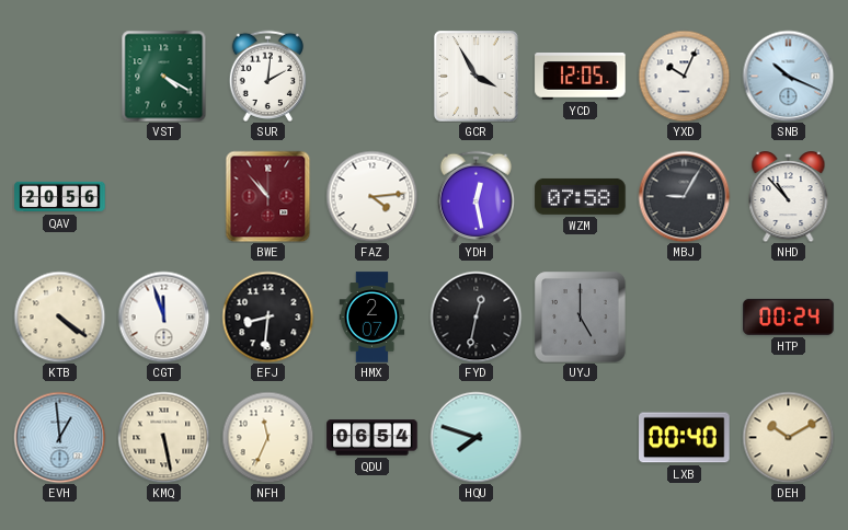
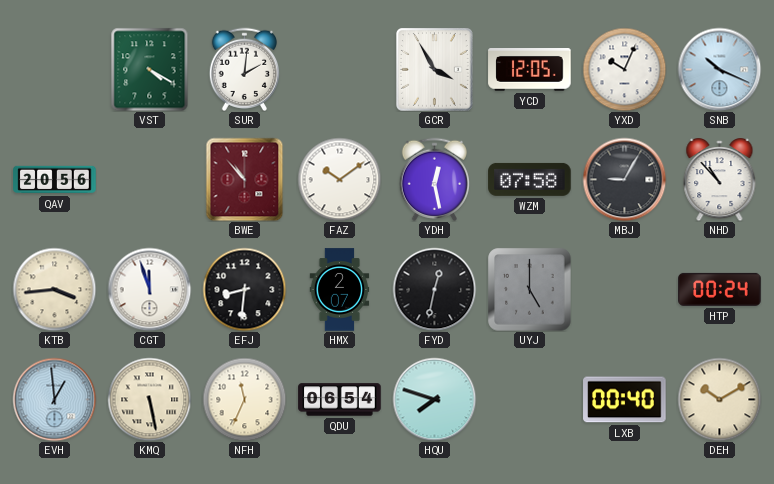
FAZ: 4:14 -> 10:09 (339, 179)
KTB: 4:21 -> 3:44 (54, 289)
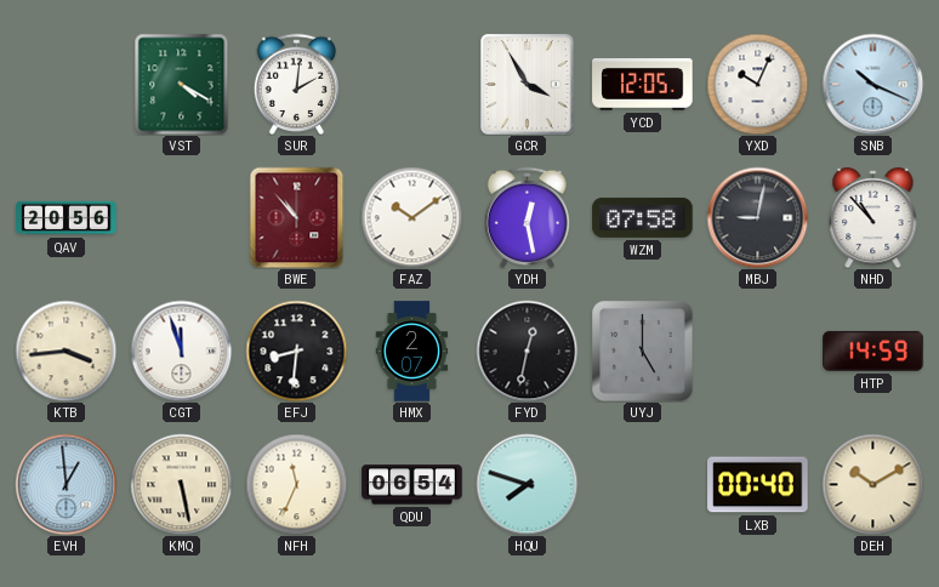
MBJ: 9:05 -> 9:02 (757, 217)
HTP: 00:24 -> 14:59 (873, 351)
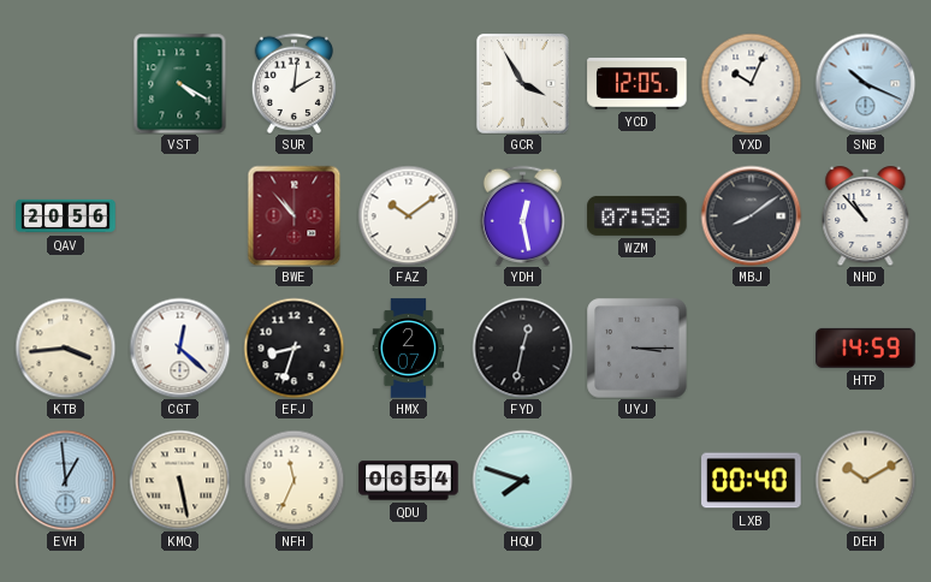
MBJ: 9:02 -> 8:09 (751, 215)
CGT: 11:57 -> 12:22 (179, 348)
EFJ: 8:31 -> 8:33 (293, 348)
UYJ: 5:00 -> 3:15 (636, 348)
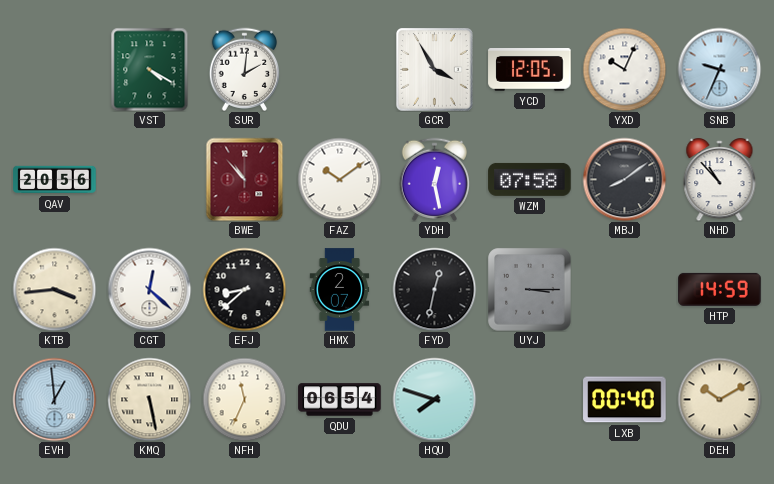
SNB: 10:19 -> 9:34 (719, 69)
EFJ: 8:33 -> 8:38 (244, 289)
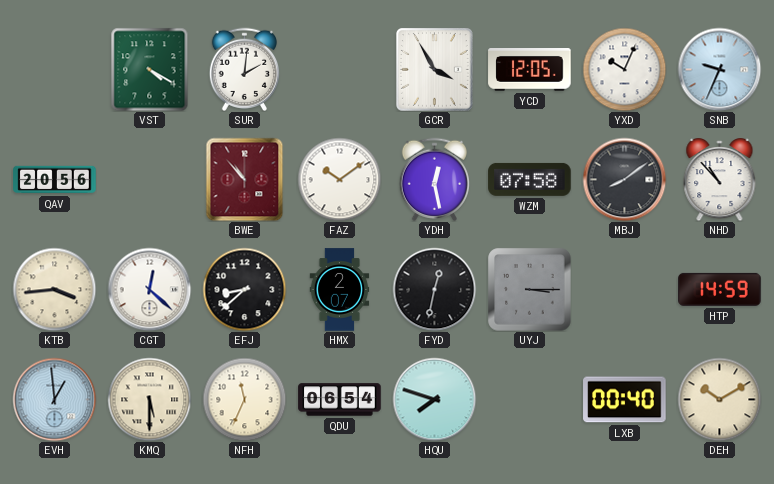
KMQ: 5:28 -> 5:30 (149, 399)
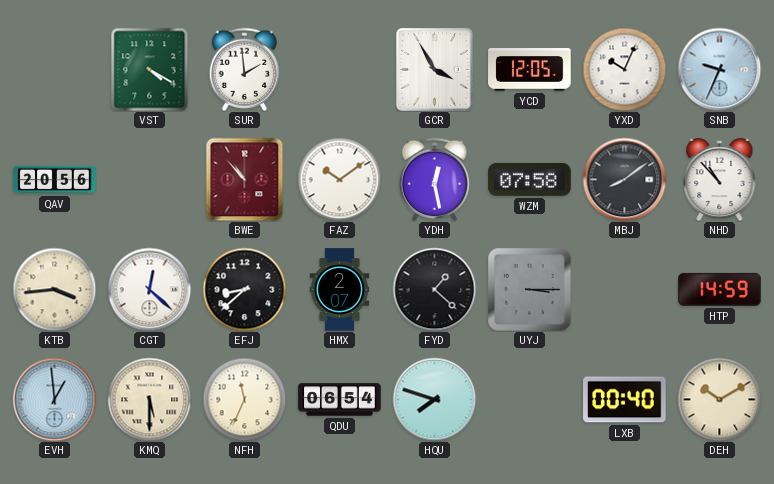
SUR: 2:01 -> 1:59 (244, 69)
FYD: 12:32 -> 1:22 (434, 289)
